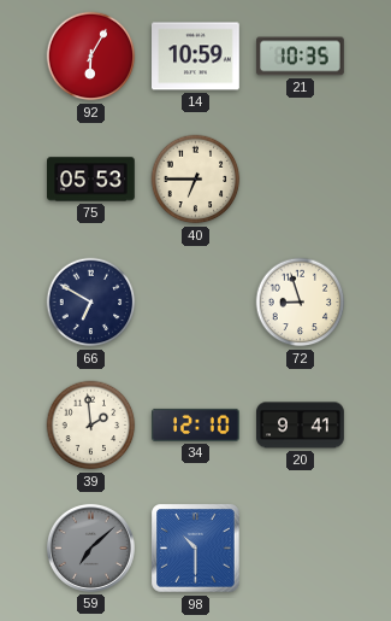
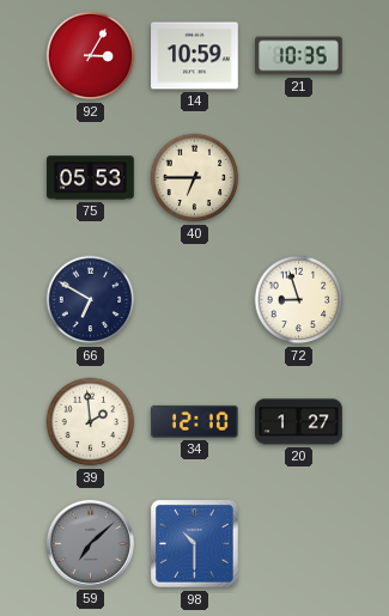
92: 6:05 -> 3:05 (91, 56)
20: 9:41 -> 1:27 (299, 422)
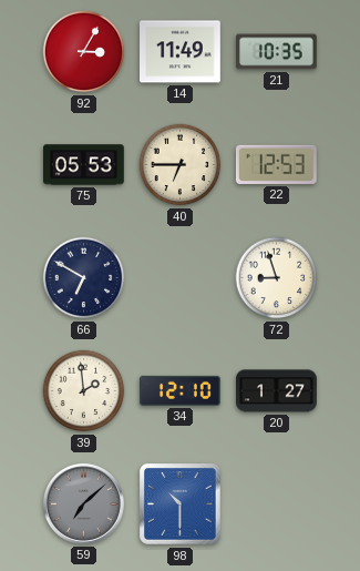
14: 10:59 -> 11:49 (181, 52)
22: none -> 12:53 (276, 164)
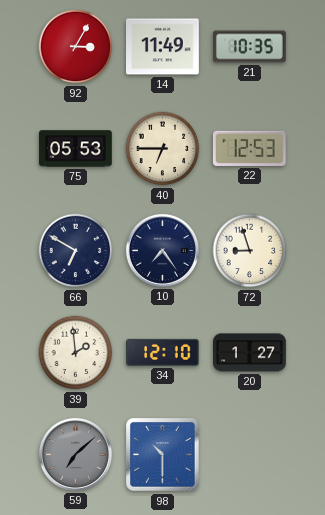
10: none -> 7:24 (162, 250)
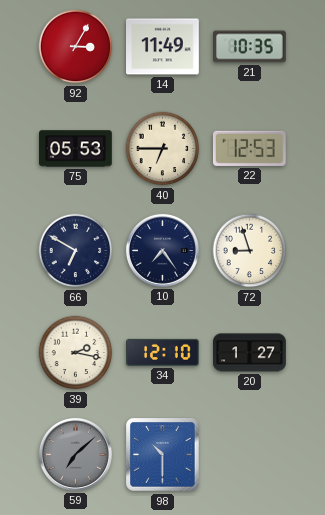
39: 1:59 -> 2:17 (76, 353)
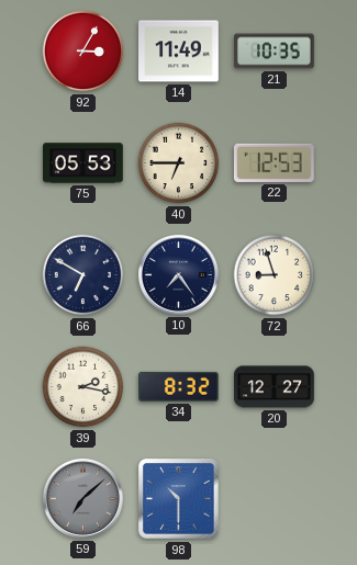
34: 12:10 -> 8:32 (179, 386)
20: 1:27 -> 12:27 (275, 387)
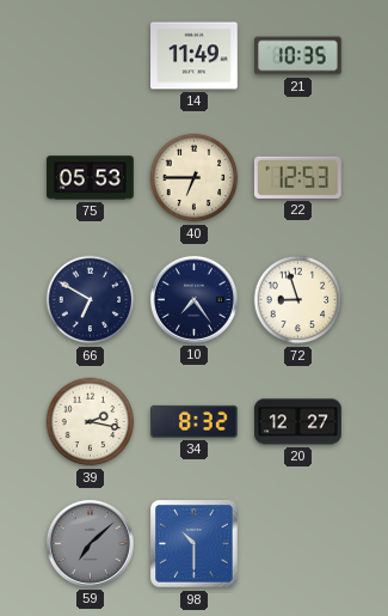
92: 3:05 -> none (83, 52)
